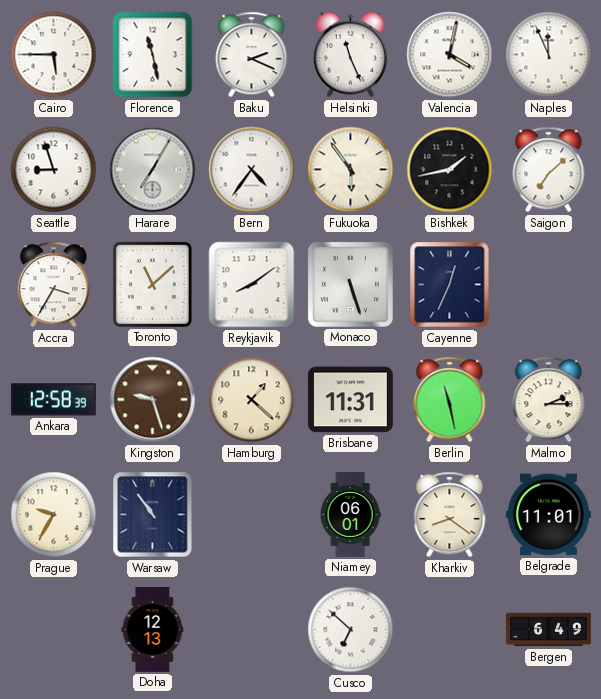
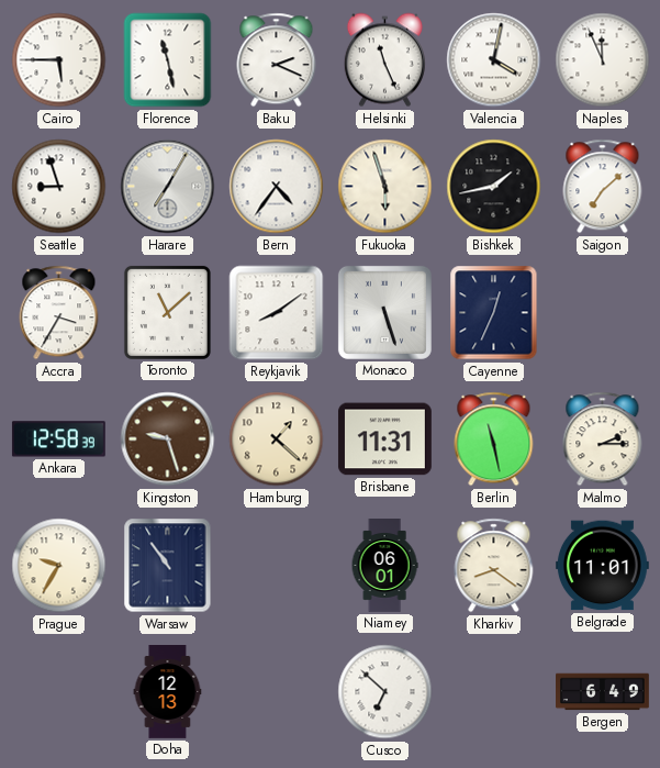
Fukuoka: 5:54 -> 5:57 (385, 187)
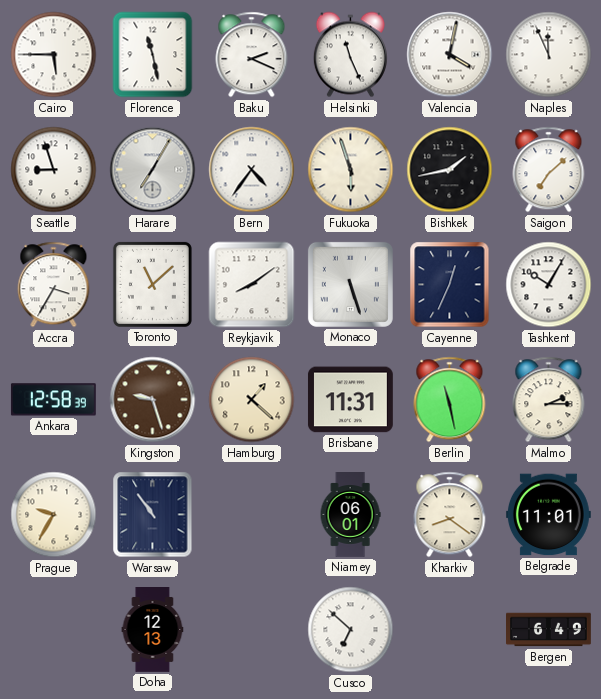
Tashkent: none -> 10:05 (549, 285)
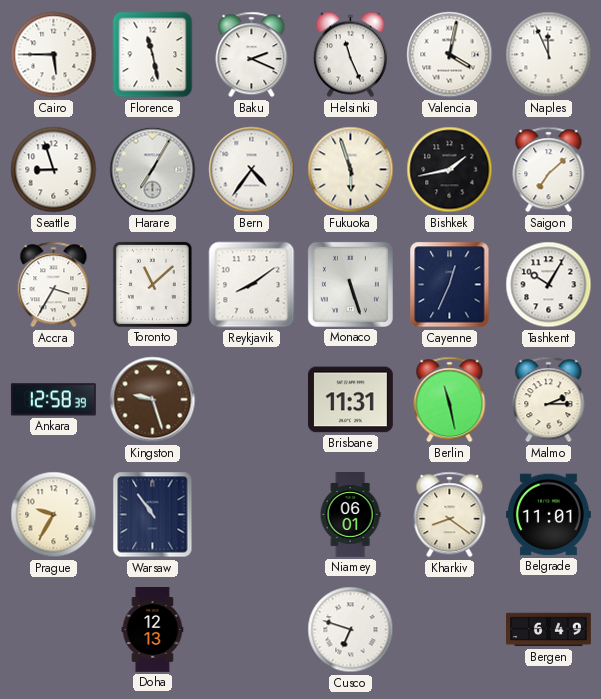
Hamburg: 1:22 -> none (252, 400)
Cusco: 6:52 -> 6:48 (351, 630)
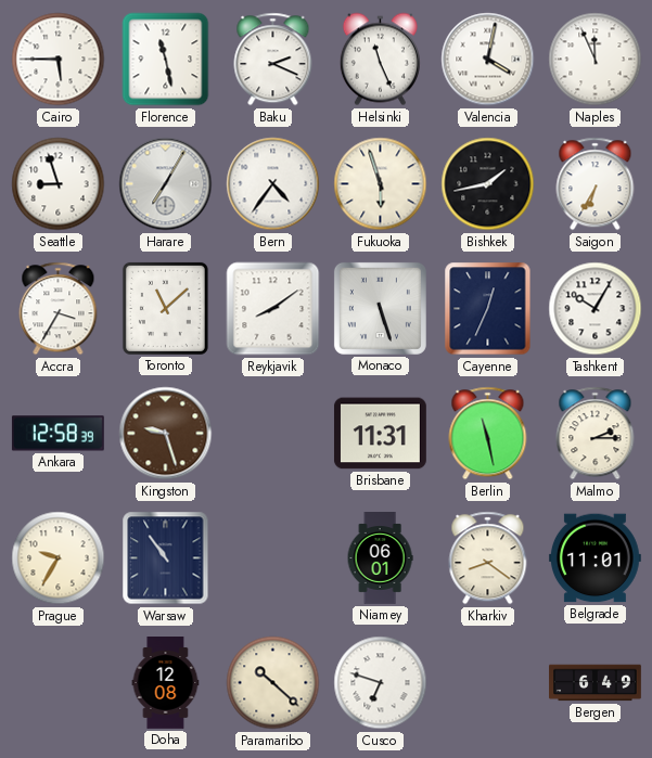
Saigon: 7:08 -> 6:35 (596, 184)
Doha: 12:13 -> 12:08 (166, 683)
Paramaribo: none -> 10:22 (273, 683)
